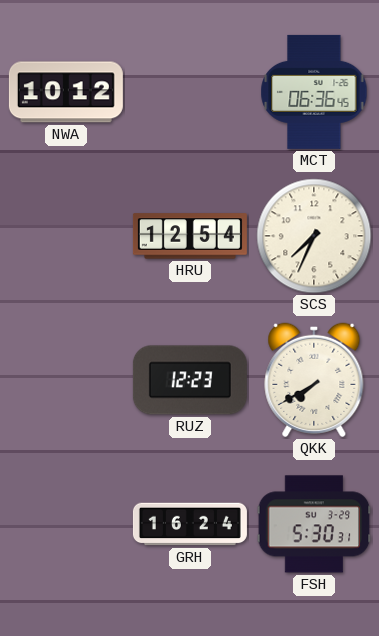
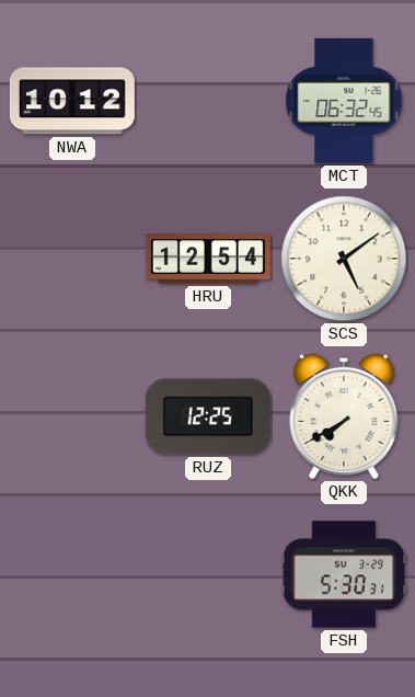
MCT: 06:36 -> 06:32 (344, 101)
SCS: 7:34 -> 5:09 (344, 259)
RUZ: 12:23 -> 12:25 (208, 416)
GRH: 16:24 -> none (190, 524)
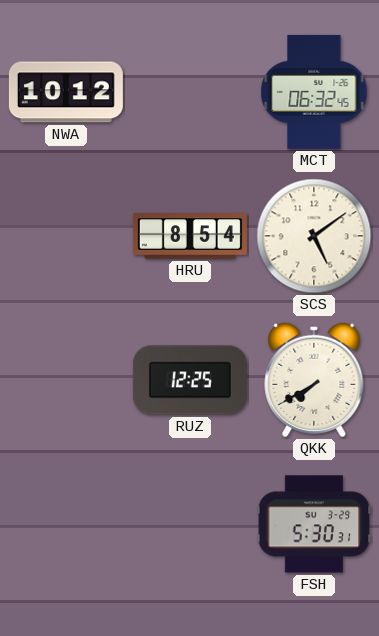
HRU: 12:54 -> 8:54 (190, 236)
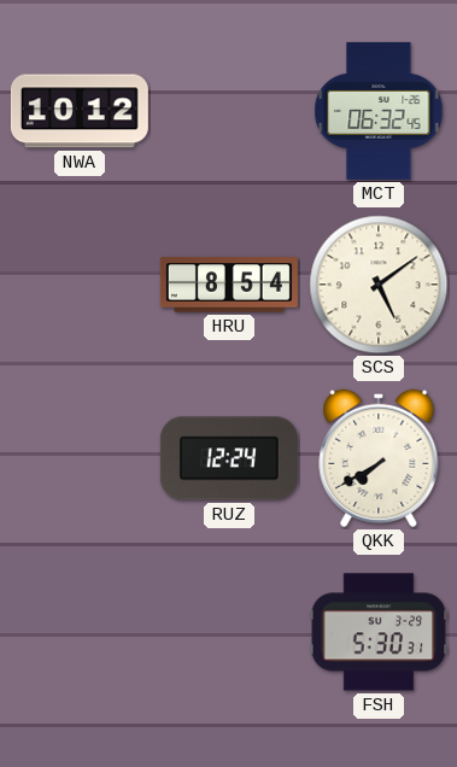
RUZ: 12:25 -> 12:24 (229, 458)
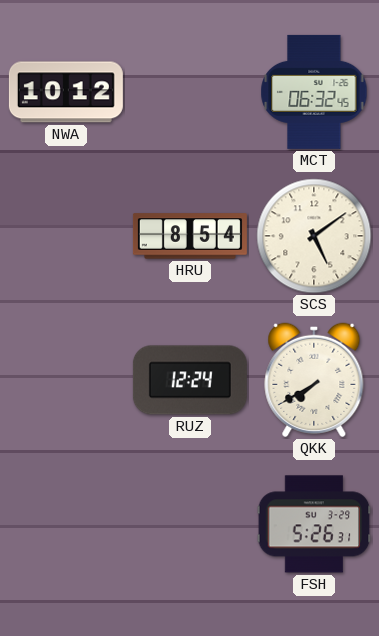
FSH: 5:30 -> 5:26 (314, 524)
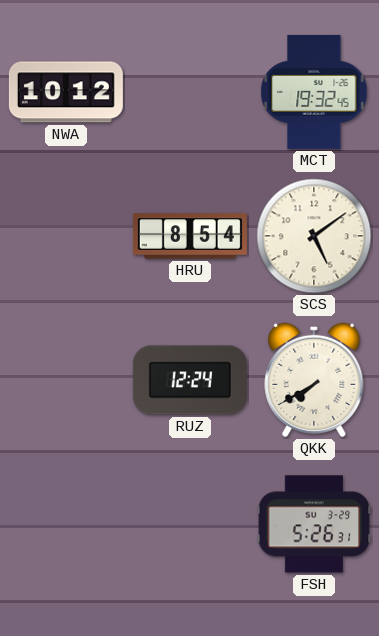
MCT: 06:32 -> 19:32 (314, 92)
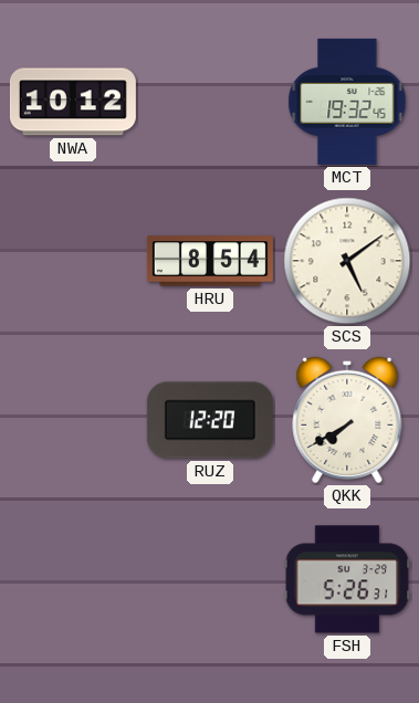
RUZ: 12:24 -> 12:20 (210, 420)
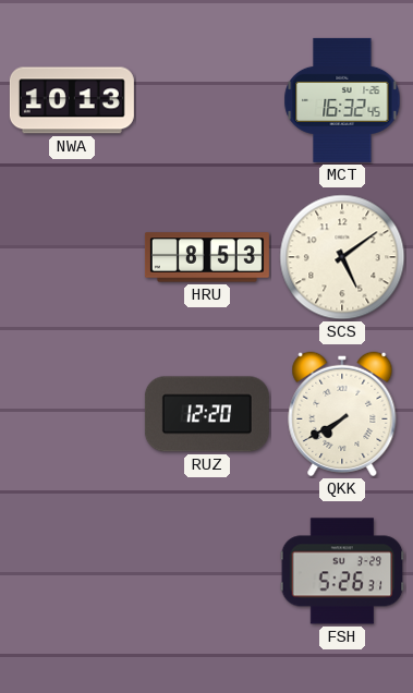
NWA: 10:12 -> 10:13 (72, 100)
MCT: 19:32 -> 16:32 (342, 100)
HRU: 8:54 -> 8:53 (207, 257)
